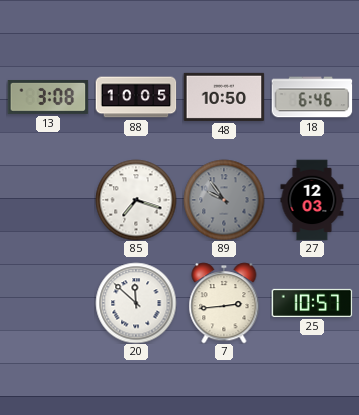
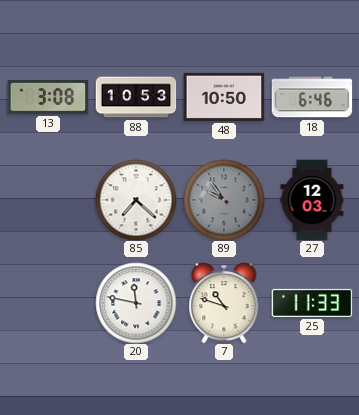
88: 10:05 -> 10:53 (136, 97)
85: 7:18 -> 7:22 (136, 200)
20: 11:52 -> 11:47 (136, 303)
7: 2:44 -> 10:48 (224, 303)
25: 10:57 -> 11:33 (312, 303)
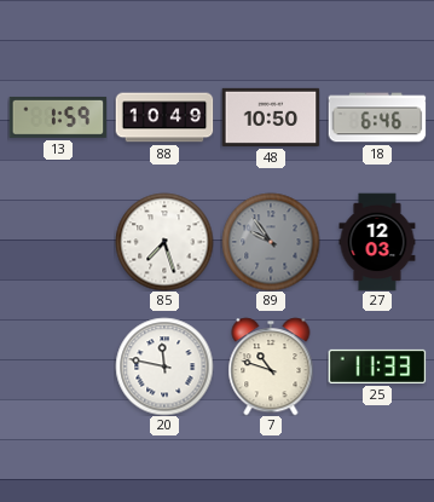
13: 3:08 -> 1:59 (58, 117)
88: 10:53 -> 10:49 (164, 117)
85: 7:22 -> 7:27 (164, 242)
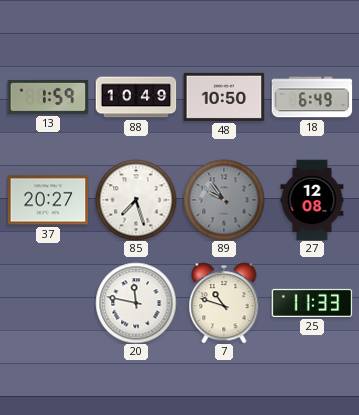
18: 6:46 -> 6:49 (312, 97)
37: none -> 20:27 (48, 200)
27: 12:03 -> 12:08 (312, 200)
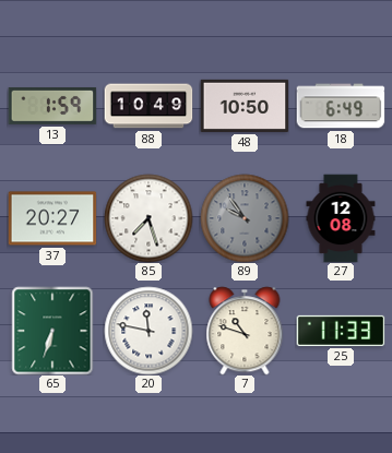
65: none -> 6:33 (52, 331)
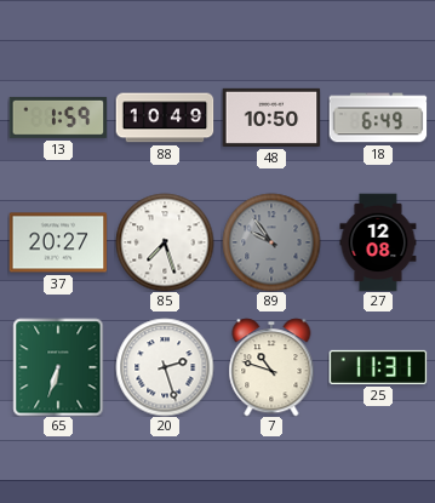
20: 11:47 -> 2:27 (165, 367)
25: 11:33 -> 11:31 (378, 367)
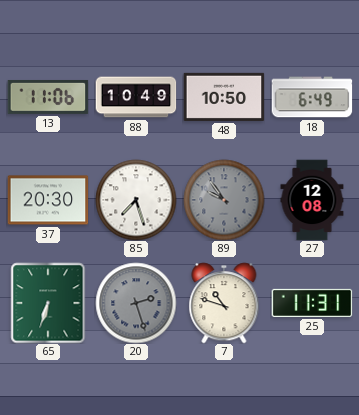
13: 1:59 -> 11:06 (48, 97)
37: 20:27 -> 20:30 (48, 200)
20 dial: white -> grey (136, 303)
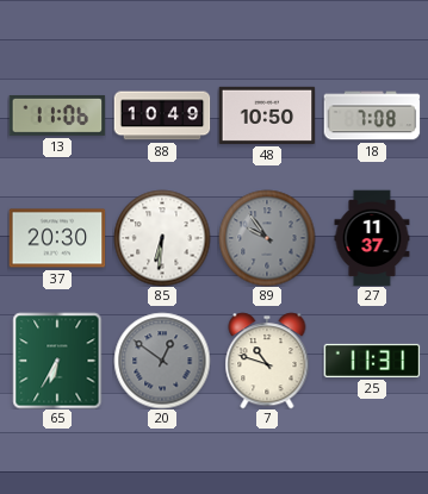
18: 6:49 -> 7:08 (372, 115)
85: 7:27 -> 6:31 (162, 238)
27: 12:08 -> 11:37 (372, 238)
65: 6:33 -> 6:35 (57, 361)
20: 2:27 -> 12:51 (162, 361)
